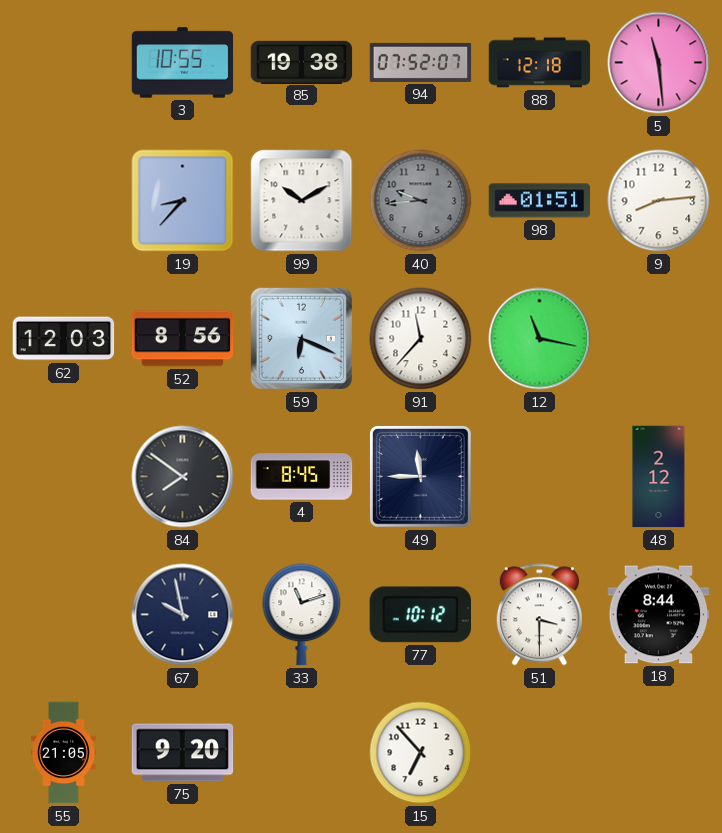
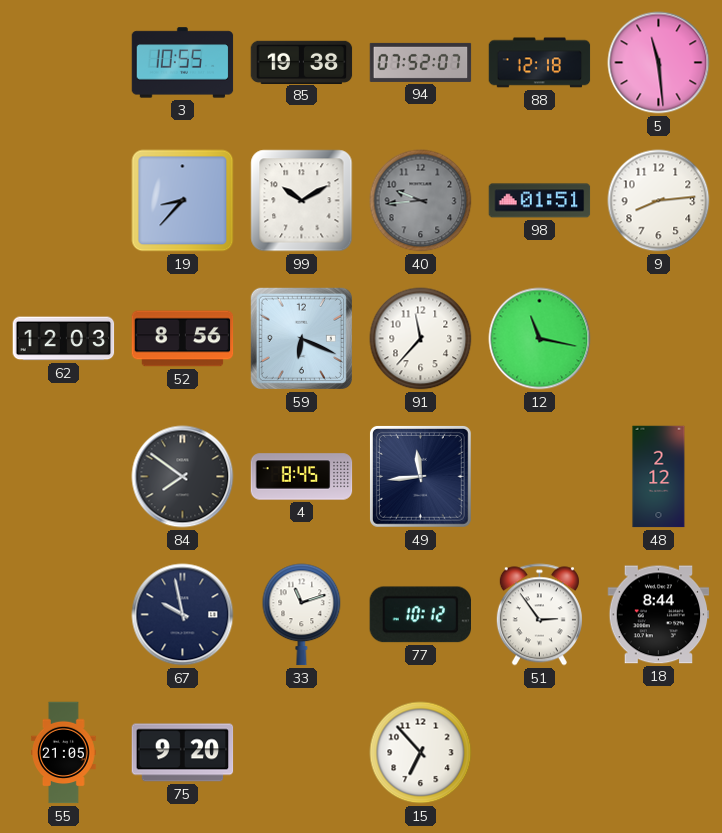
49: 11:45 -> 11:44 (420, 476)
51: 3:30 -> 2:54 (539, 615)
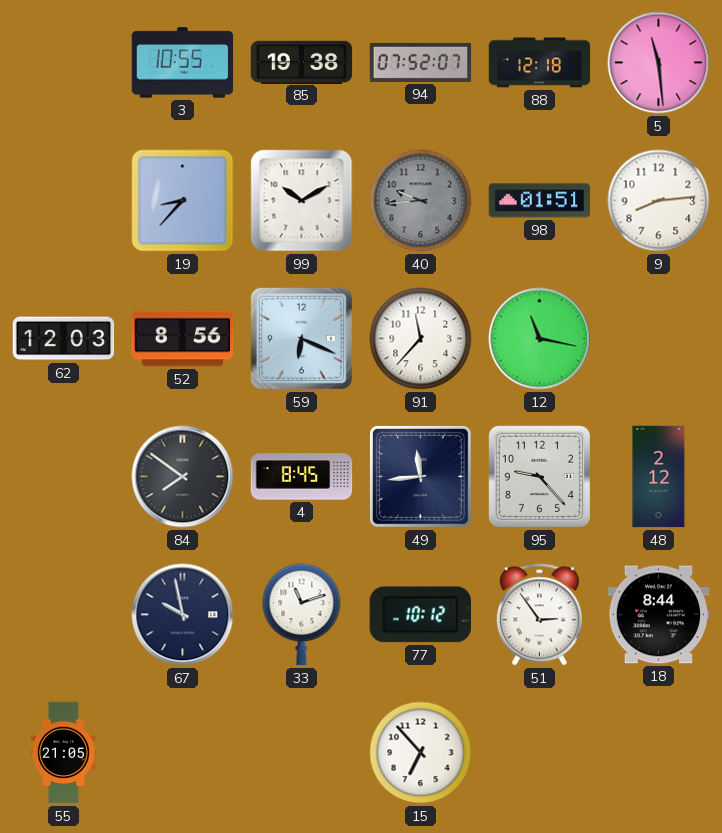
95: none -> 9:23 (539, 476)
75: 9:20 -> none (183, 753)
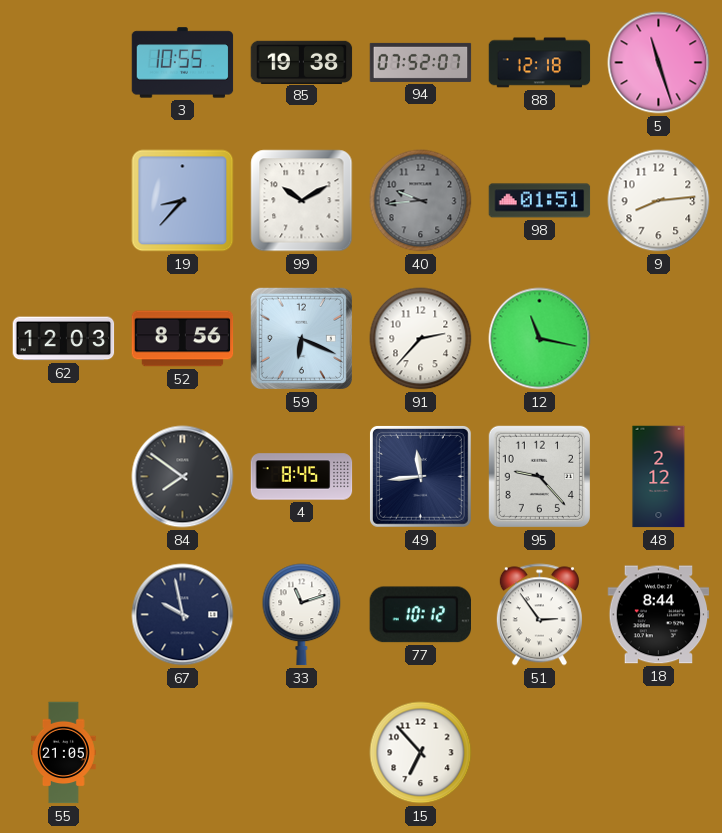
5: 11:29 -> 11:27 (659, 63)
91: 11:37 -> 2:37 (421, 339)
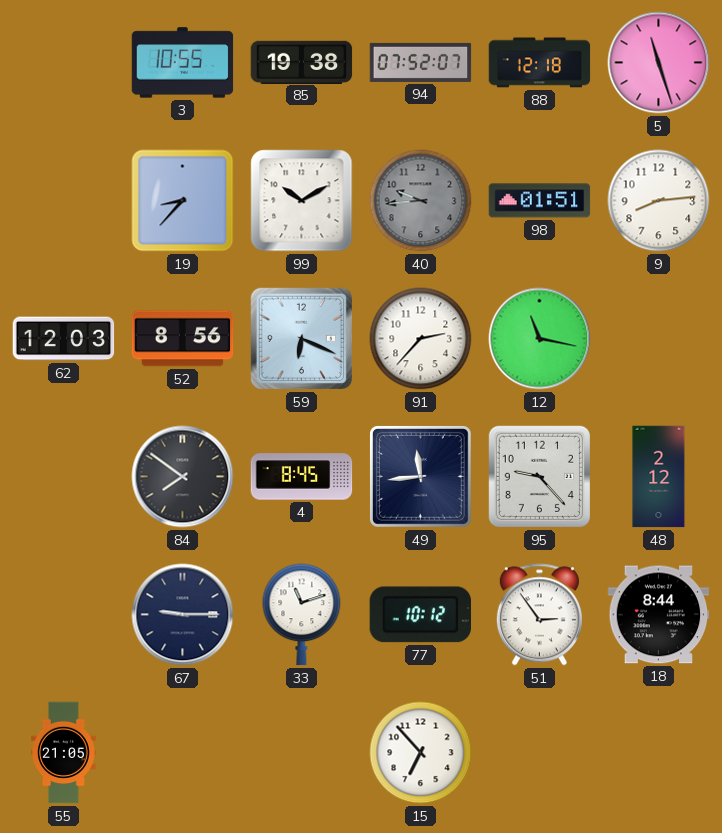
67: 9:58 -> 9:15 (183, 615)
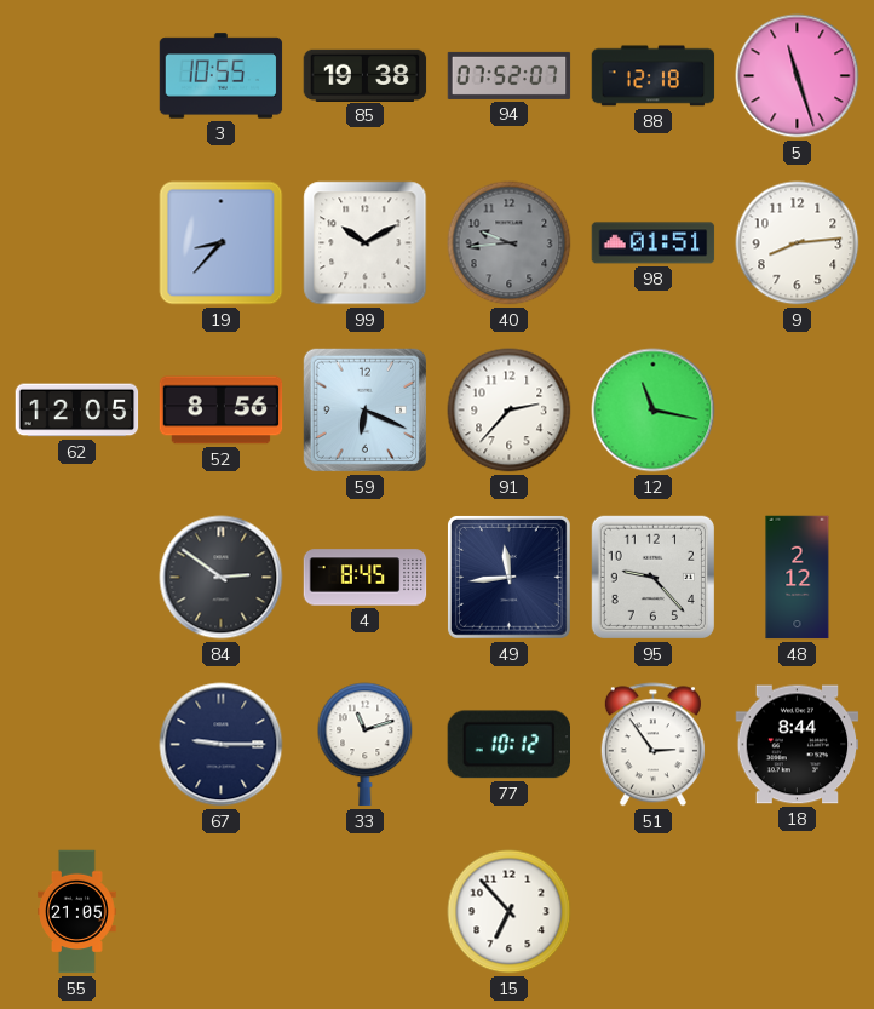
62: 12:03 -> 12:05 (77, 411)
84: 7:51 -> 2:51 (222, 578)
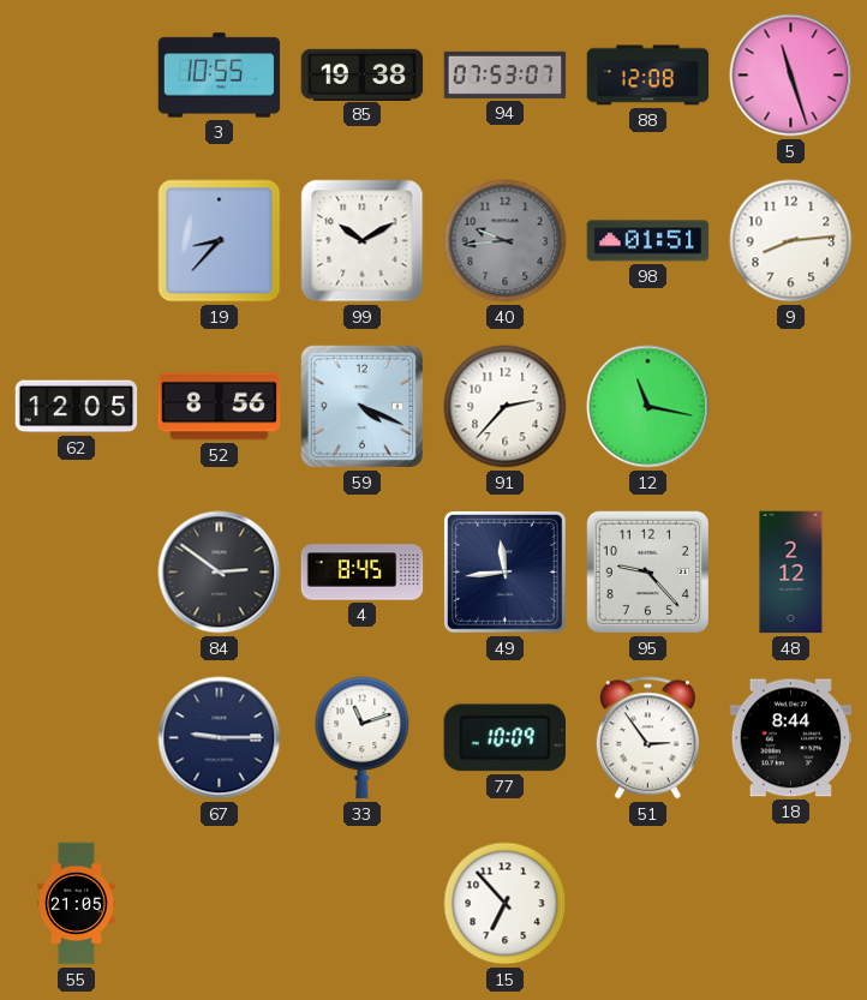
94: 07:52 -> 07:53 (506, 74)
88: 12:18 -> 12:08 (648, 76)
59: 6:19 -> 4:19 (361, 406)
77: 10:12 -> 10:09 (504, 738)
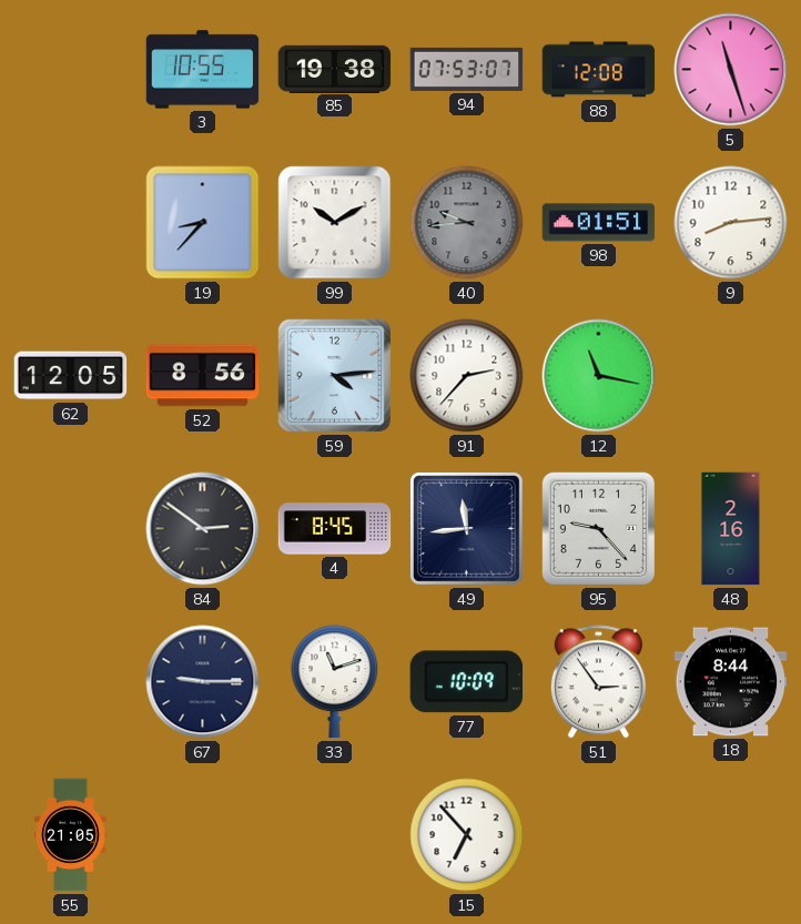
59: 4:19 -> 4:14 (334, 375)
48: 2:12 -> 2:16 (731, 529)
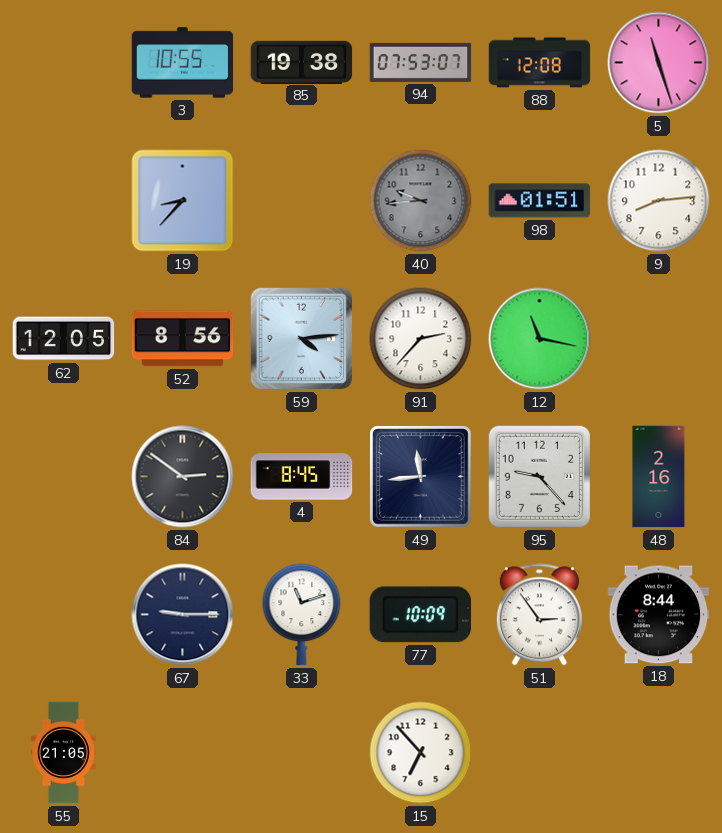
99: 10:10 -> none (335, 223)
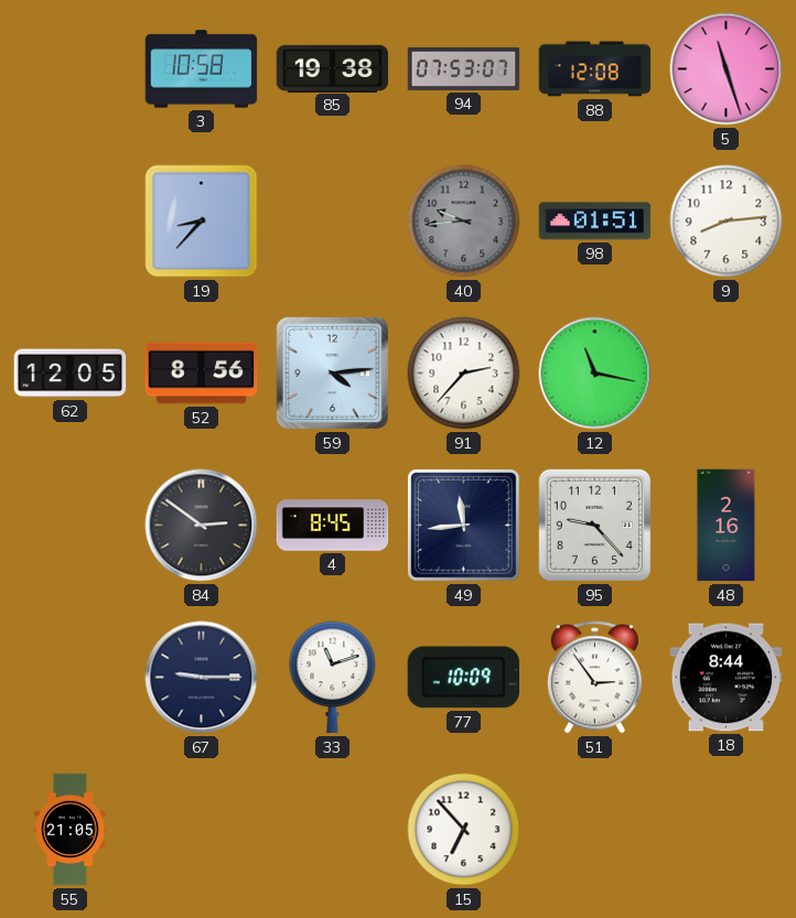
3: 10:55 -> 10:58 (202, 69)
